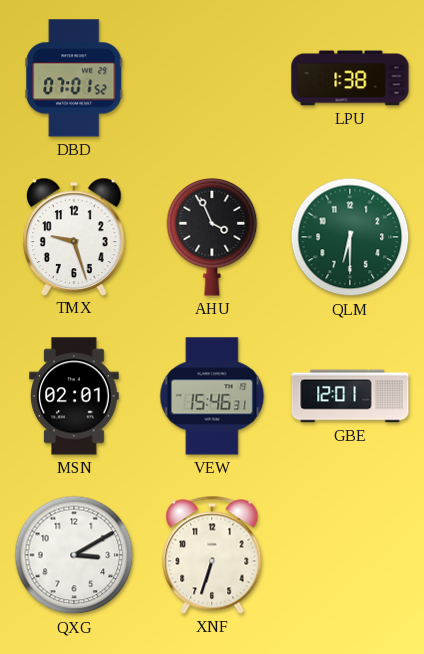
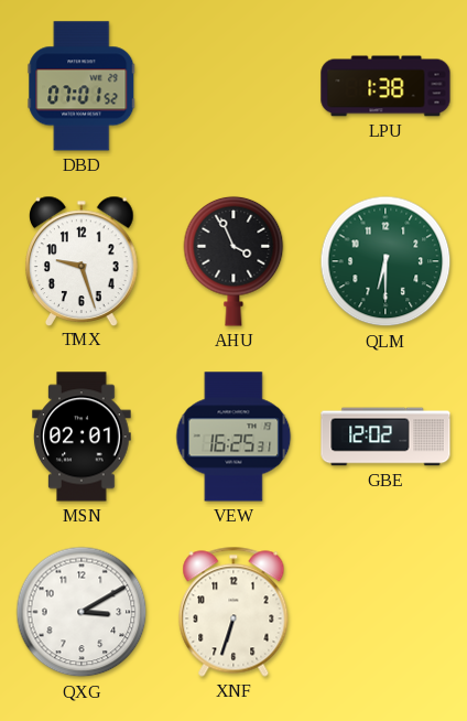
VEW: 15:46 -> 16:25 (233, 437)
GBE: 12:01 -> 12:02 (385, 437)
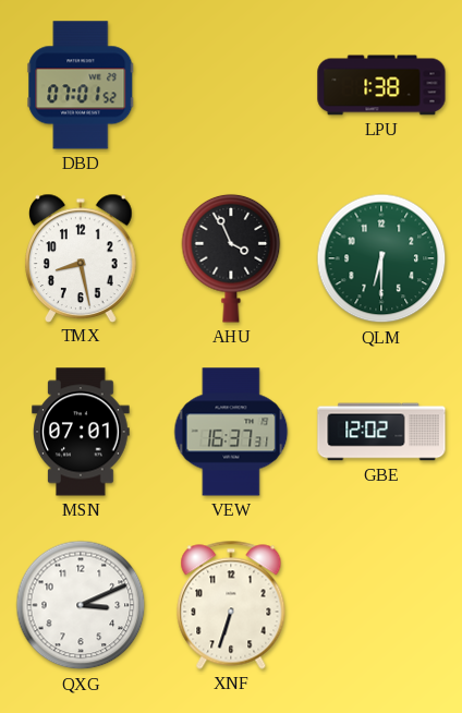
TMX: 9:27 -> 8:28 (82, 257)
MSN: 02:01 -> 07:01 (81, 432)
VEW: 16:25 -> 16:37 (231, 432)
QXG: 3:10 -> 3:11 (81, 605)
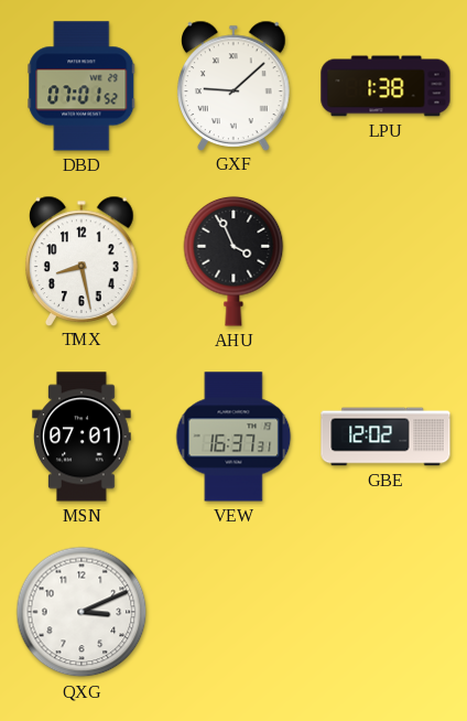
GXF: none -> 9:08 (235, 85)
QLM: 6:30 -> none (381, 258)
XNF: 6:33 -> none (231, 605)
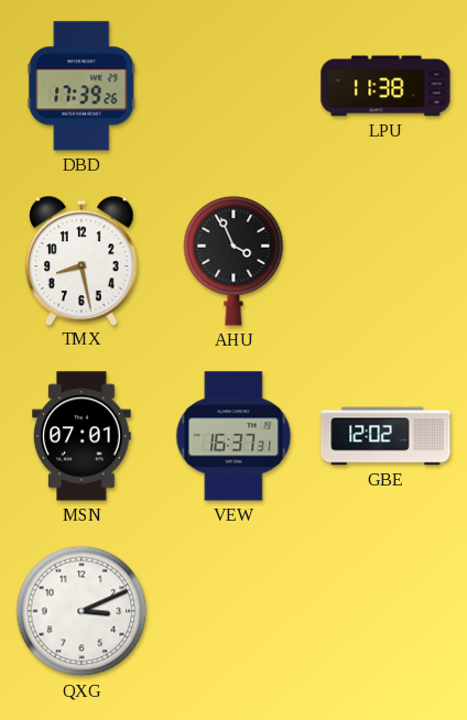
DBD: 07:01 -> 17:39 (82, 86)
GXF: 9:08 -> none (235, 85)
LPU: 1:38 -> 11:38 (385, 86)
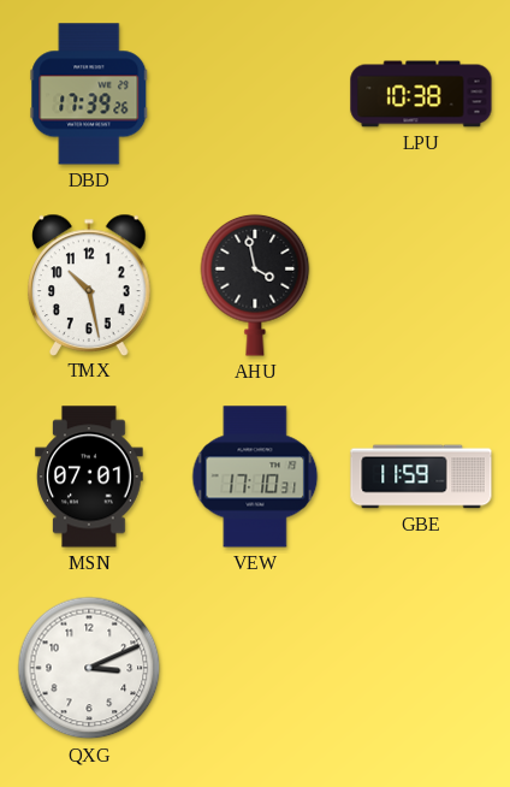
LPU: 11:38 -> 10:38 (421, 94)
TMX: 8:28 -> 10:28 (90, 284)
AHU: 3:56 -> 3:58 (255, 285)
VEW: 16:37 -> 17:10 (255, 477)
GBE: 12:02 -> 11:59 (421, 477)
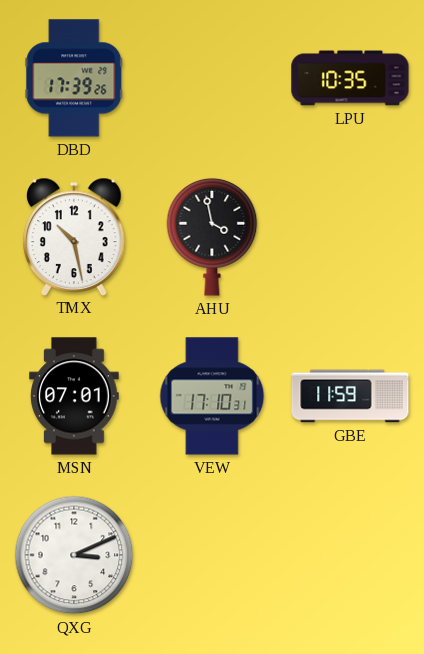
LPU: 10:38 -> 10:35 (350, 78)
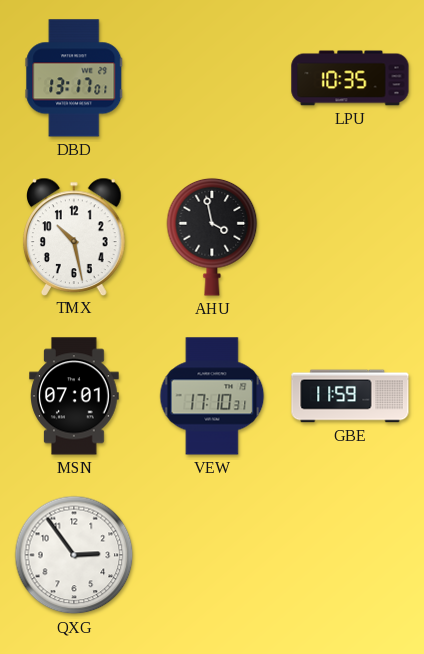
DBD: 17:39 -> 13:17 (74, 78)
QXG: 3:11 -> 2:54 (74, 555)
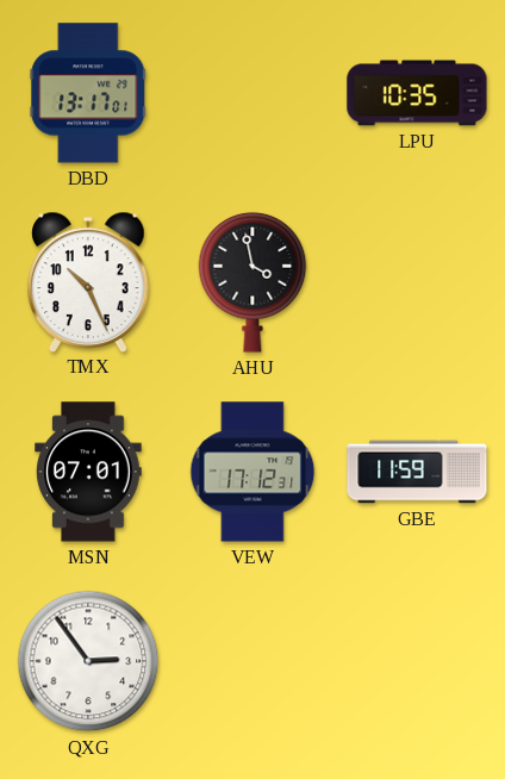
TMX: 10:28 -> 10:26 (89, 281)
VEW: 17:10 -> 17:12 (253, 472)
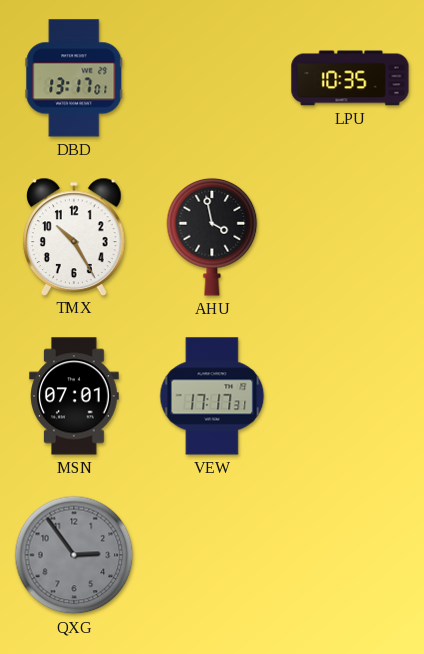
TMX: 10:26 -> 10:25 (75, 236)
VEW: 17:12 -> 17:17 (212, 396)
GBE: 11:59 -> none (417, 472)
QXG dial: white -> grey (74, 555)
